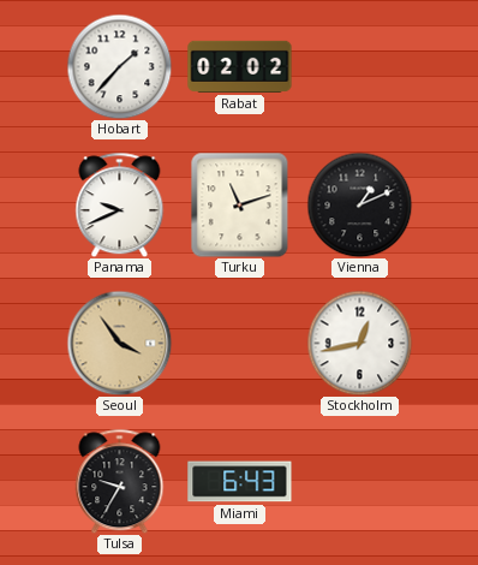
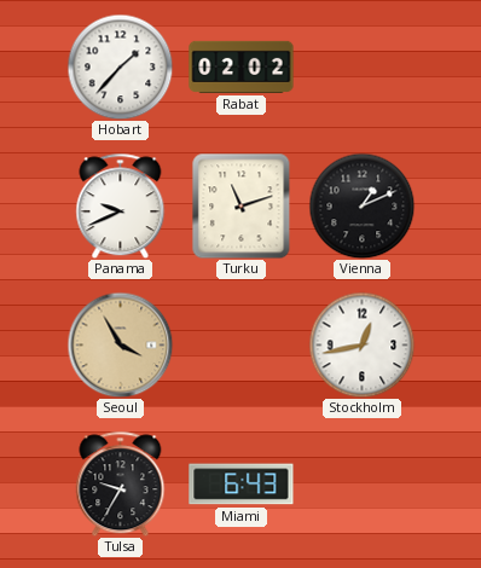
Seoul: 3:54 -> 3:55 (120, 344)
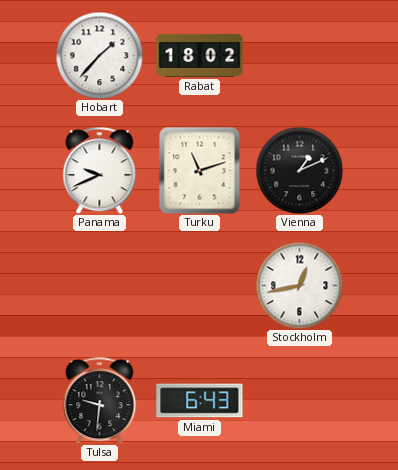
Rabat: 02:02 -> 18:02 (200, 55)
Seoul: 3:55 -> none (120, 344)
Tulsa: 9:35 -> 9:31 (100, 400)
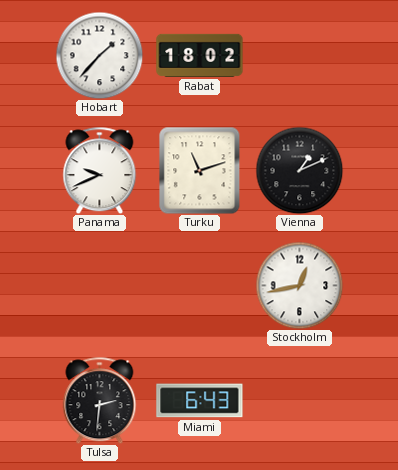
Tulsa: 9:31 -> 2:31 (100, 400)
